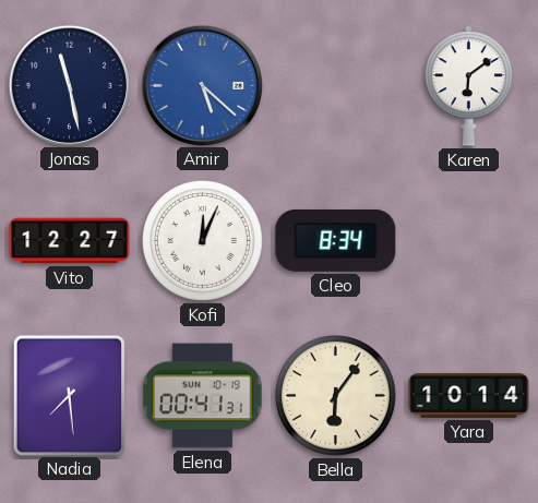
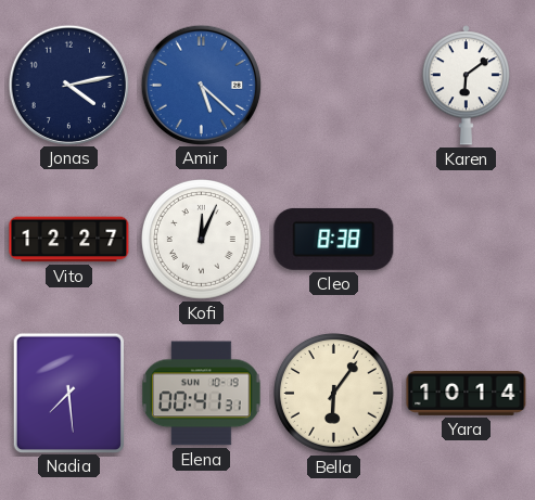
Jonas: 11:28 -> 4:13 (68, 85)
Cleo: 8:34 -> 8:38 (334, 239)
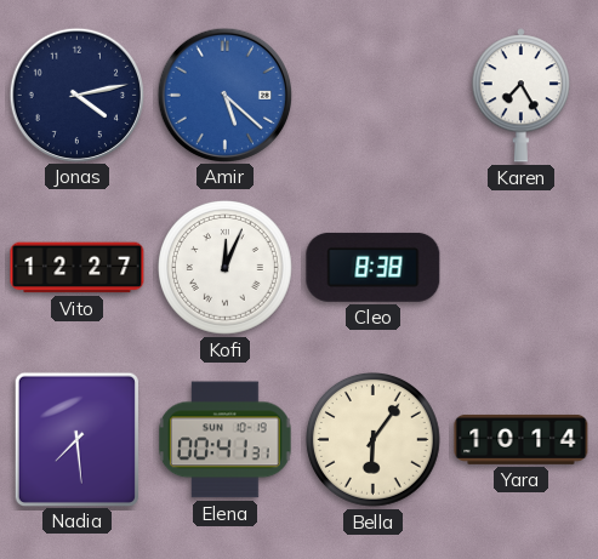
Karen: 6:09 -> 7:25 (520, 96)
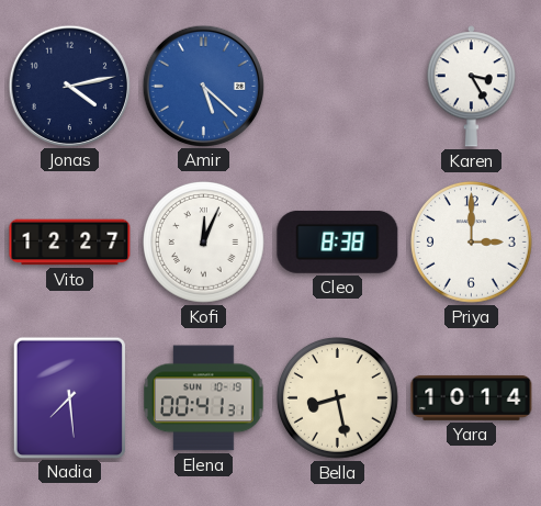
Karen: 7:25 -> 3:25 (471, 87)
Priya: none -> 3:00 (472, 243)
Bella: 6:06 -> 8:28 (338, 398)
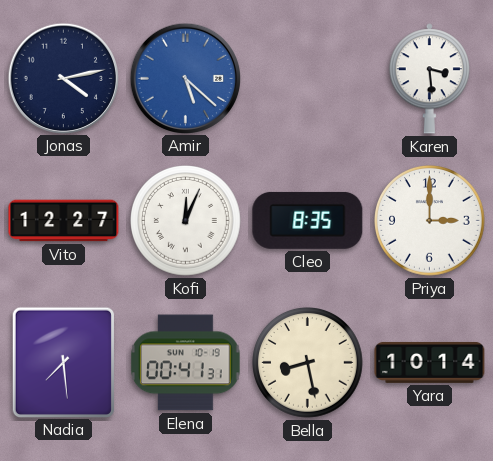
Karen: 3:25 -> 3:29 (429, 79)
Cleo: 8:38 -> 8:35 (308, 220)
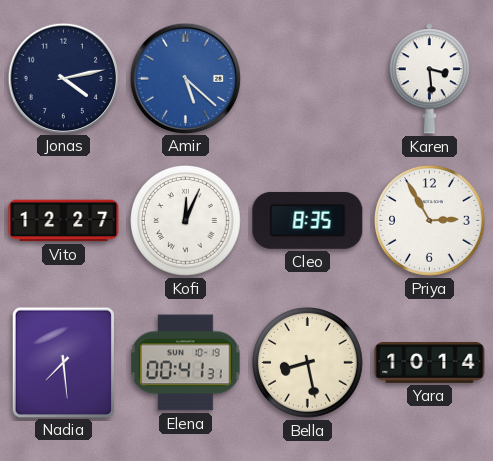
Priya: 3:00 -> 2:55 (430, 221)
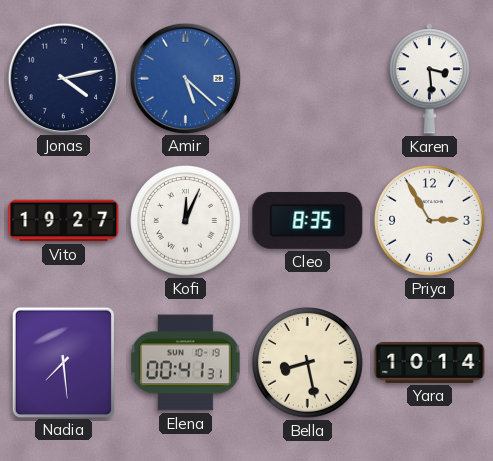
Vito: 12:27 -> 19:27 (64, 221)
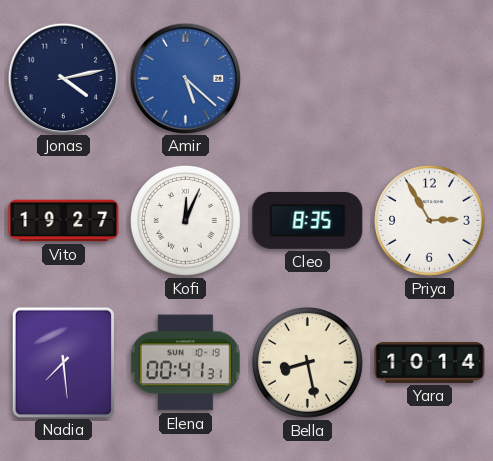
Karen: 3:29 -> none (429, 79)
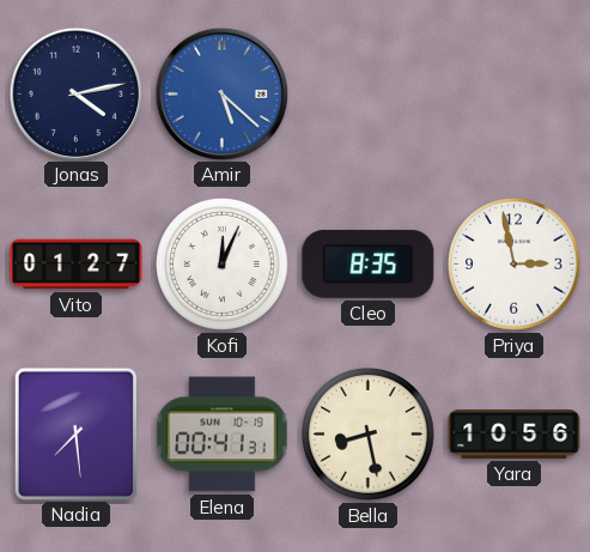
Vito: 19:27 -> 01:27 (77, 265)
Priya: 2:55 -> 2:58 (515, 265)
Yara: 10:14 -> 10:56 (515, 433)
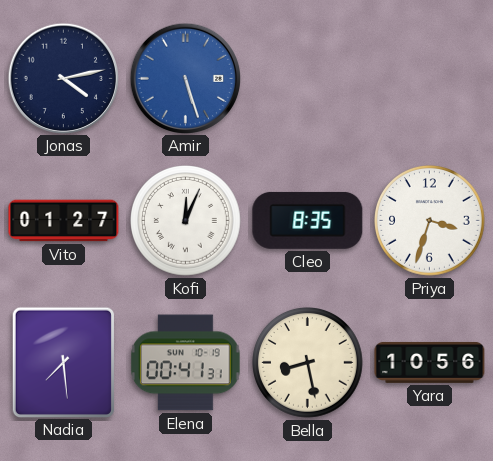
Amir: 5:22 -> 5:27 (185, 78)
Priya: 2:58 -> 3:33 (430, 221)
